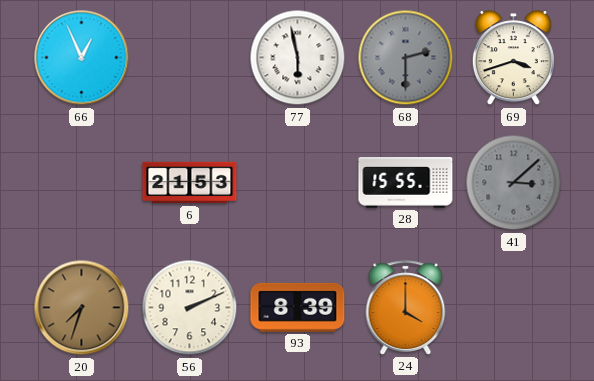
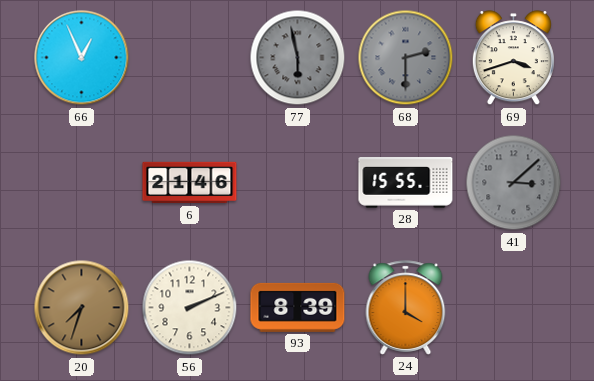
77 dial: white -> grey (298, 58)
6: 21:53 -> 21:46 (190, 183)
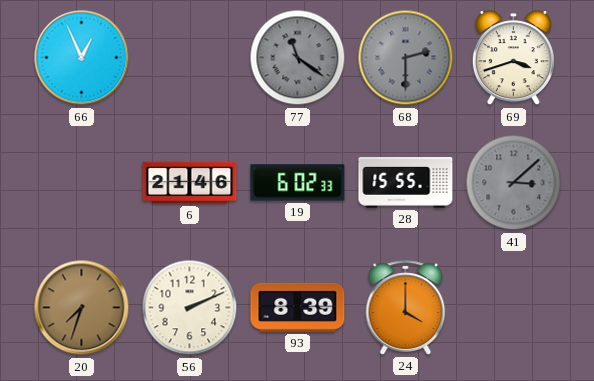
77: 5:58 -> 11:21 (298, 58)
19: none -> 6:02 (298, 183)
